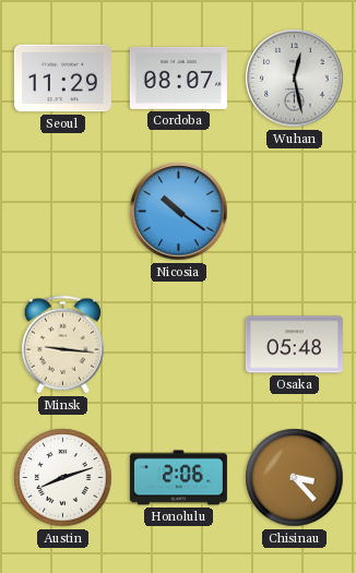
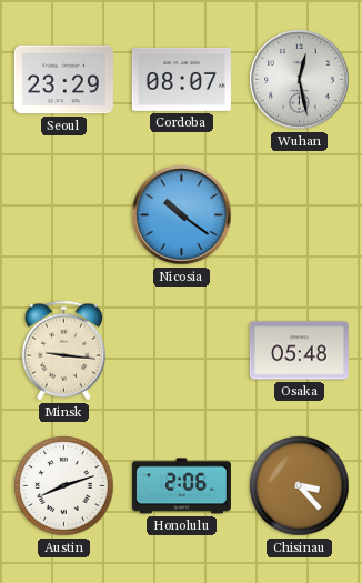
Seoul: 11:29 -> 23:29 (63, 80)
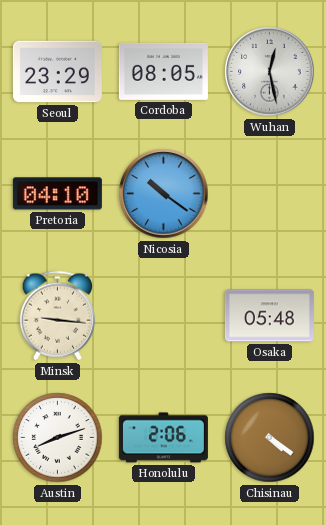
Cordoba: 08:07 -> 08:05 (163, 71)
Pretoria: none -> 04:10 (57, 194)
Chisinau: 3:23 -> 4:21 (270, 438)
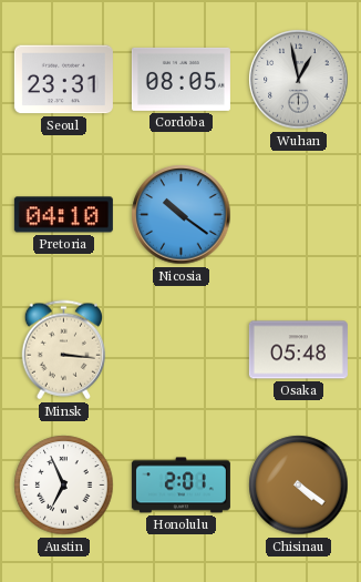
Seoul: 23:29 -> 23:31 (63, 80)
Wuhan: 12:28 -> 12:58 (299, 80)
Minsk: 9:16 -> 3:16 (63, 350)
Austin: 8:12 -> 6:56 (64, 486)
Honolulu: 2:06 -> 2:01 (180, 486)
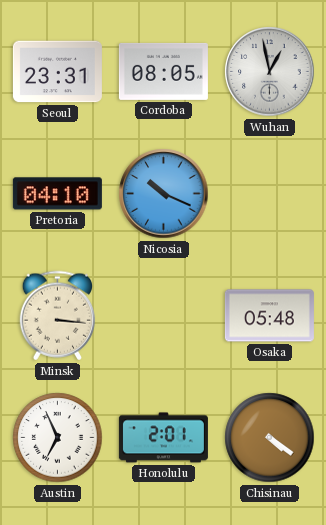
Nicosia: 10:21 -> 10:19 (164, 194)
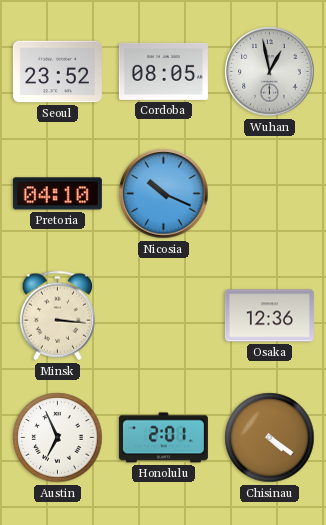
Seoul: 23:31 -> 23:52 (57, 72)
Osaka: 05:48 -> 12:36 (269, 316)
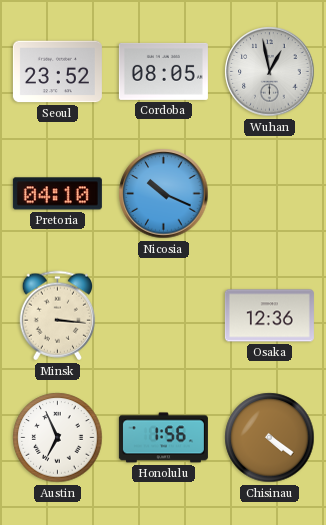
Honolulu: 2:01 -> 1:56 (163, 438)
